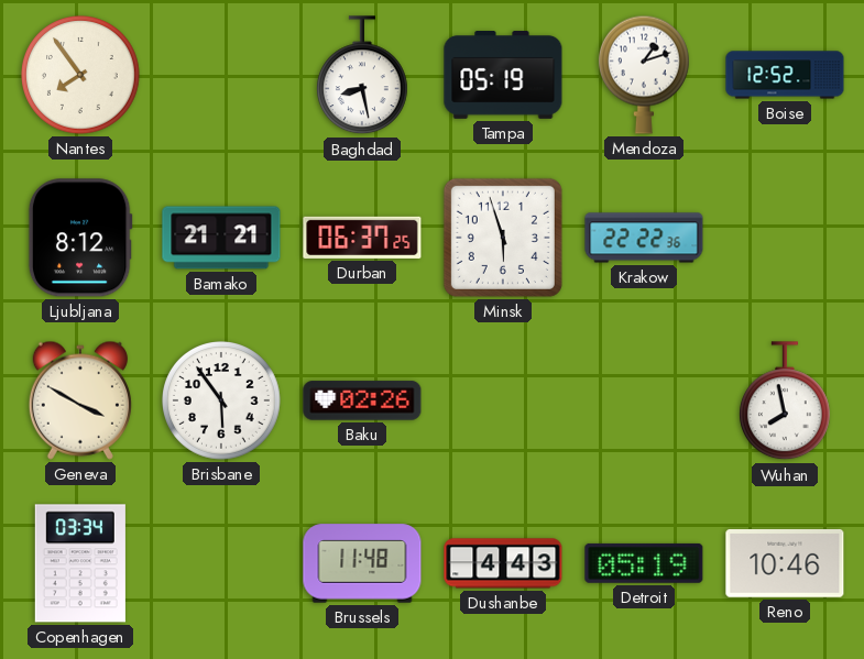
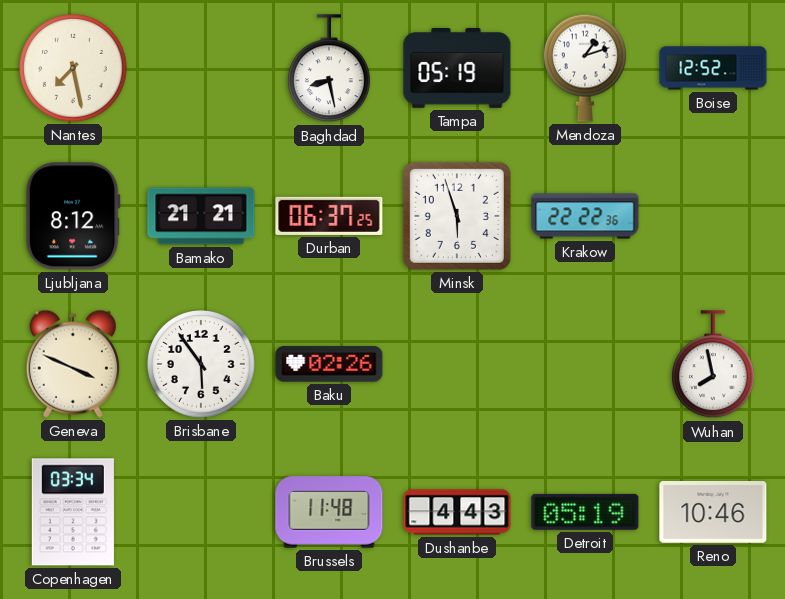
Nantes: 7:54 -> 7:28 (74, 69)
Geneva: 3:50 -> 3:49 (73, 364)
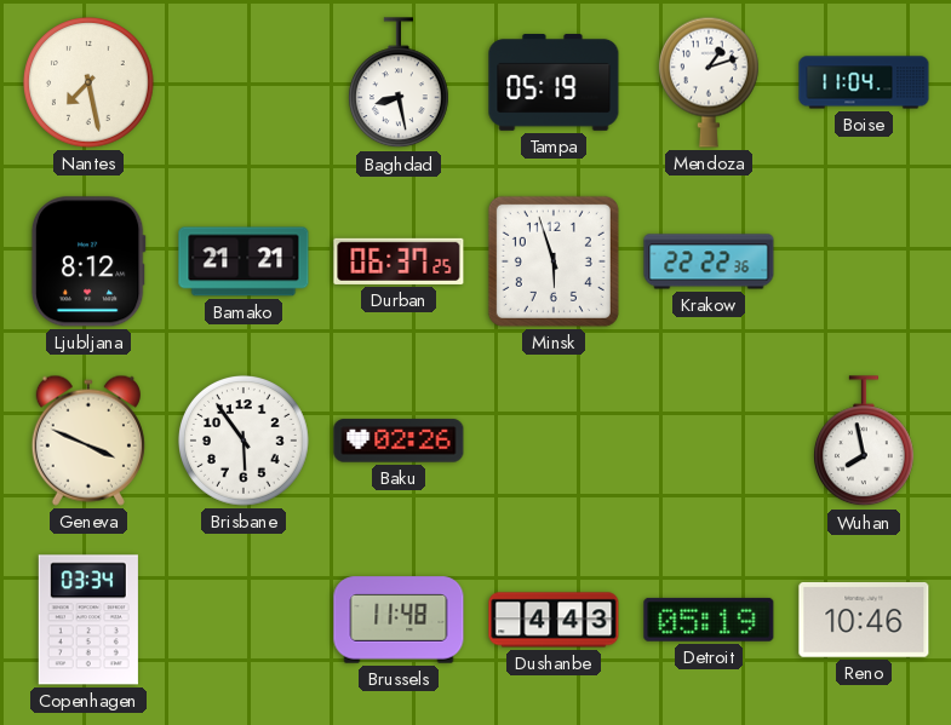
Boise: 12:52 -> 11:04 (864, 82)
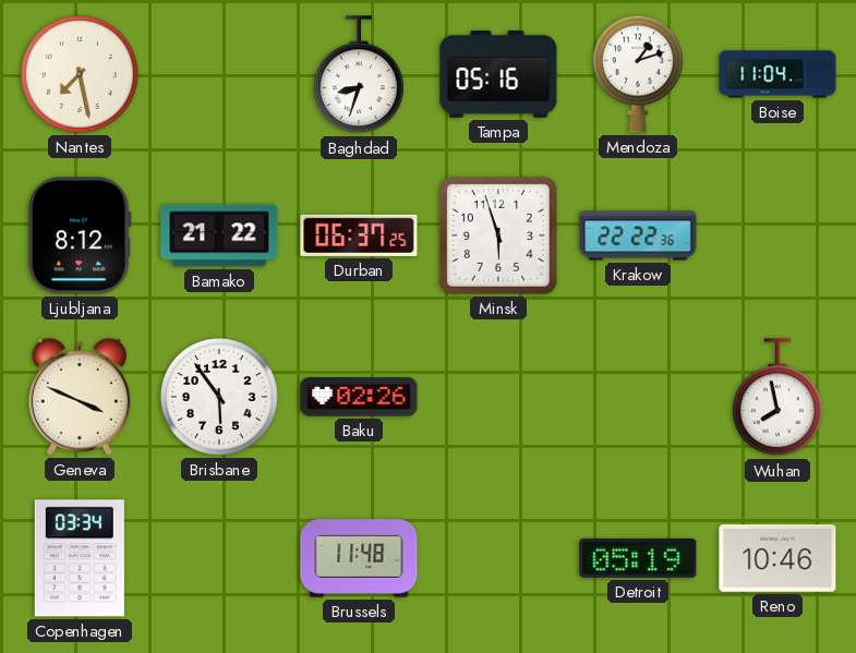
Baghdad: 8:28 -> 8:33 (359, 75)
Tampa: 05:19 -> 05:16 (498, 75)
Bamako: 21:21 -> 21:22 (219, 235)
Dushanbe: 4:43 -> none (554, 620)
